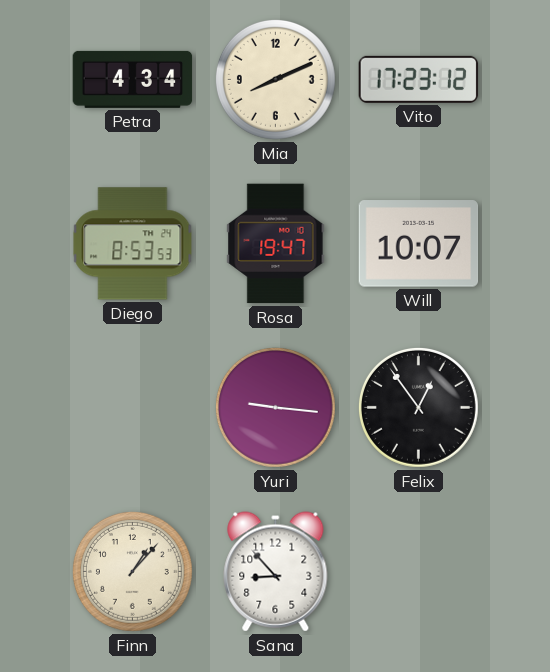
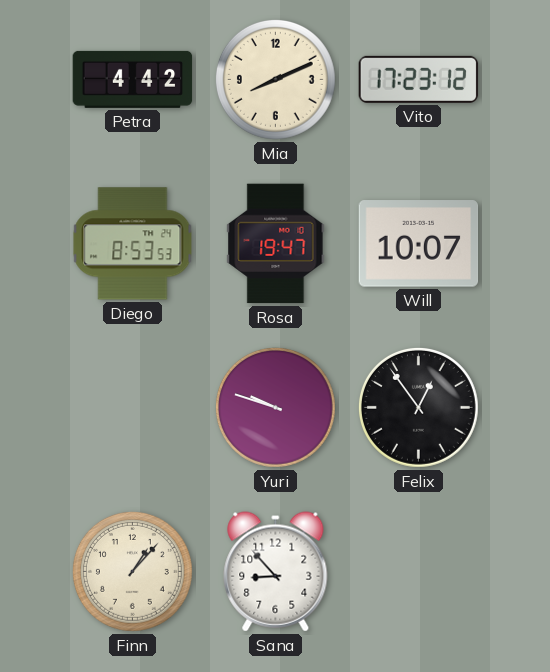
Petra: 4:34 -> 4:42 (133, 79)
Yuri: 9:16 -> 9:48 (275, 407)
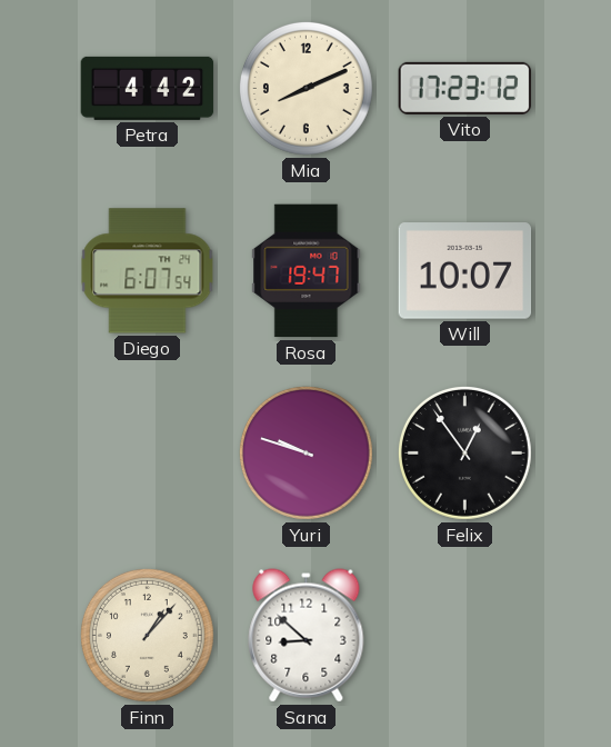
Diego: 8:53 -> 6:07 (148, 271)
Sana: 8:53 -> 8:52 (307, 636)
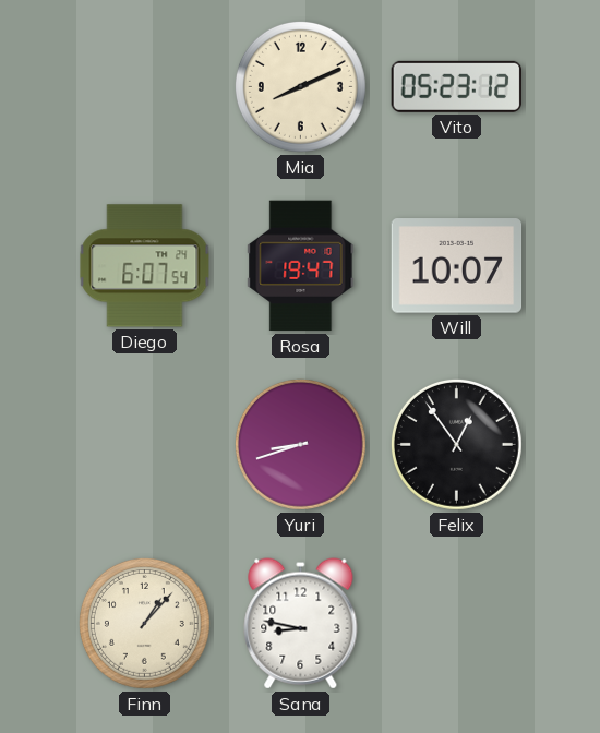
Petra: 4:42 -> none (148, 88)
Vito: 17:23 -> 05:23 (457, 86)
Yuri: 9:48 -> 8:42 (300, 444)
Sana: 8:52 -> 8:47 (301, 624)
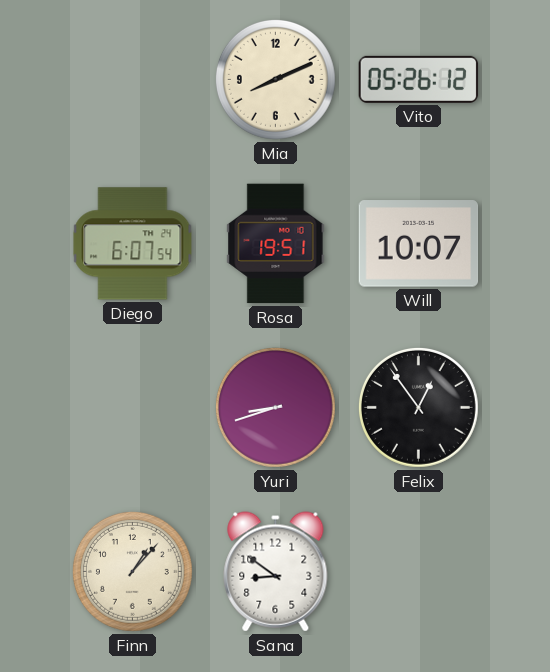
Vito: 05:23 -> 05:26 (419, 79)
Rosa: 19:47 -> 19:51 (276, 244)
Sana: 8:47 -> 8:51 (276, 572)
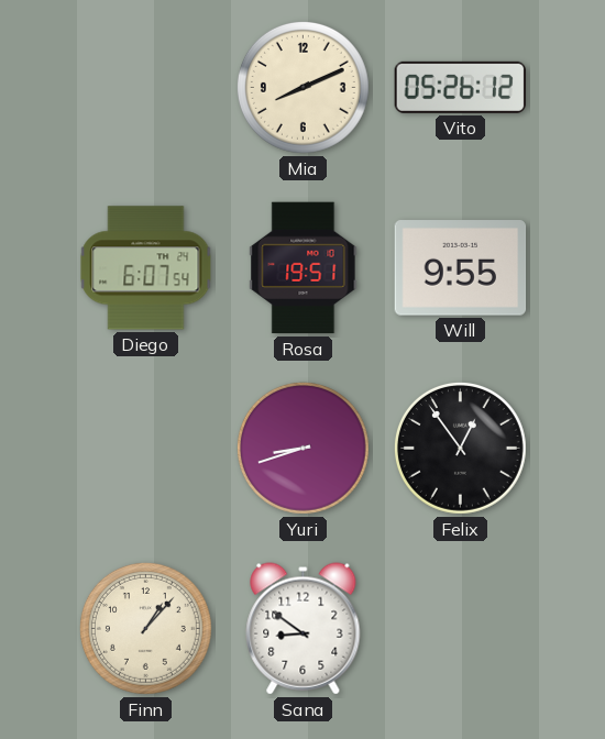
Will: 10:07 -> 9:55 (461, 268)
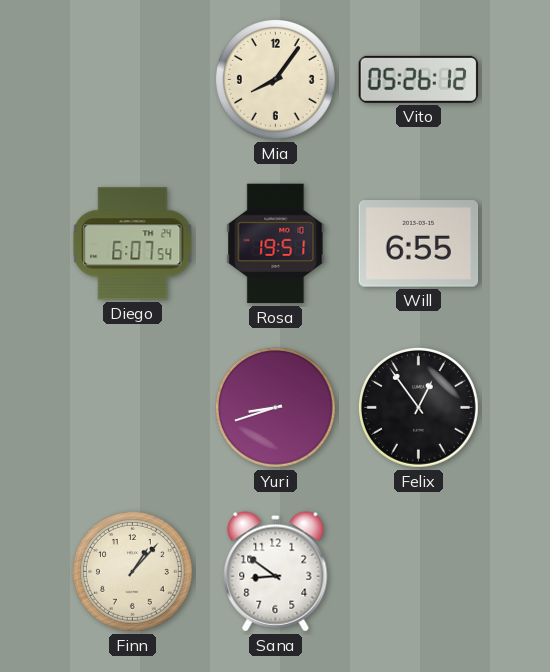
Mia: 8:11 -> 8:06 (275, 79)
Will: 9:55 -> 6:55 (419, 244)
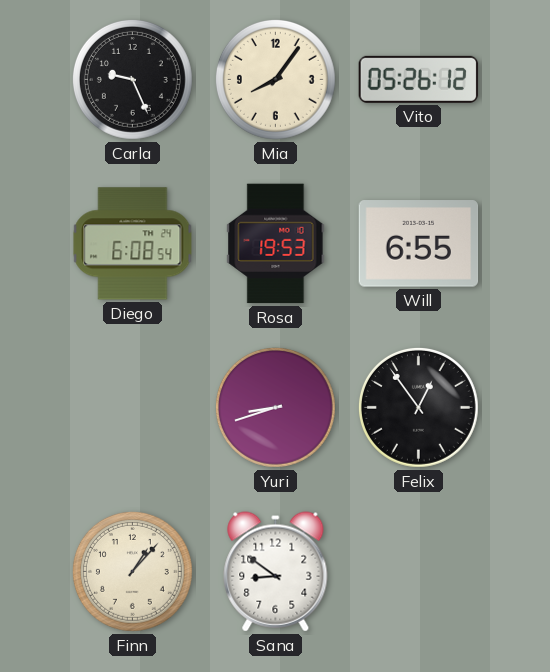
Carla: none -> 9:26 (132, 79)
Diego: 6:07 -> 6:08 (133, 244)
Rosa: 19:51 -> 19:53 (276, 244)
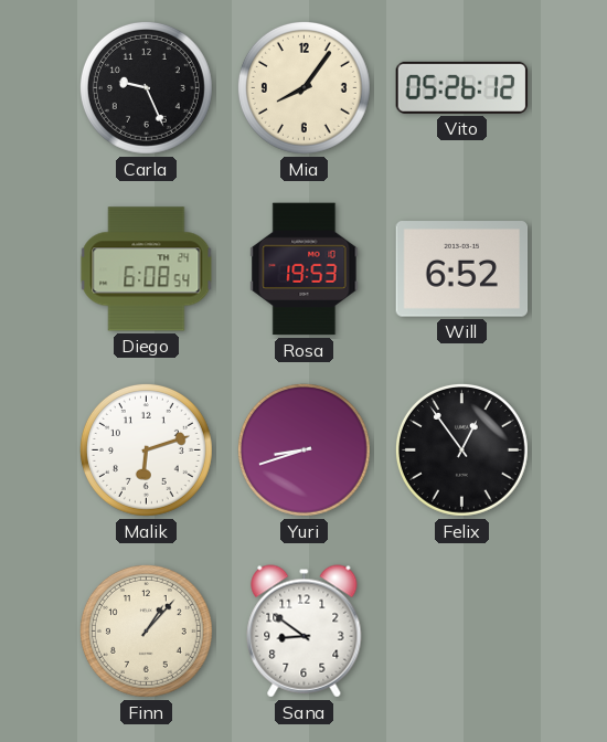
Will: 6:55 -> 6:52 (462, 269)
Malik: none -> 6:12 (146, 449)
